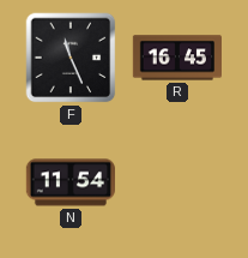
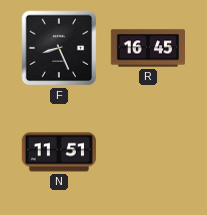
F: 11:26 -> 8:26 (59, 48)
N: 11:54 -> 11:51 (59, 152)
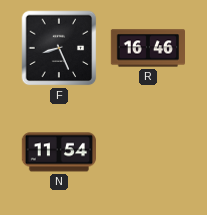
R: 16:45 -> 16:46 (147, 48)
N: 11:51 -> 11:54 (59, 152)
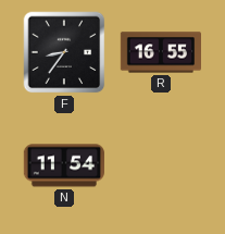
F: 8:26 -> 8:36 (64, 52)
R: 16:46 -> 16:55 (160, 52)
